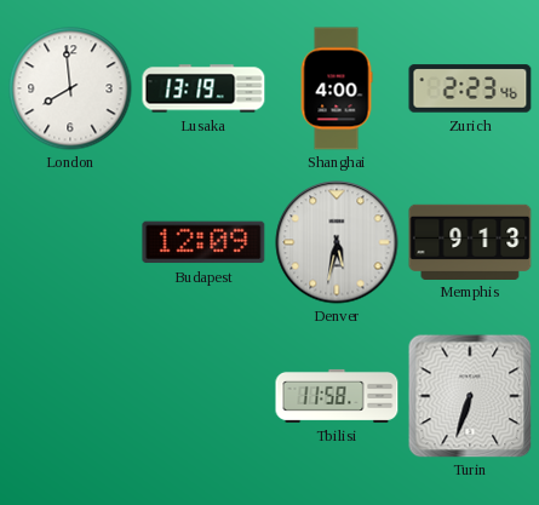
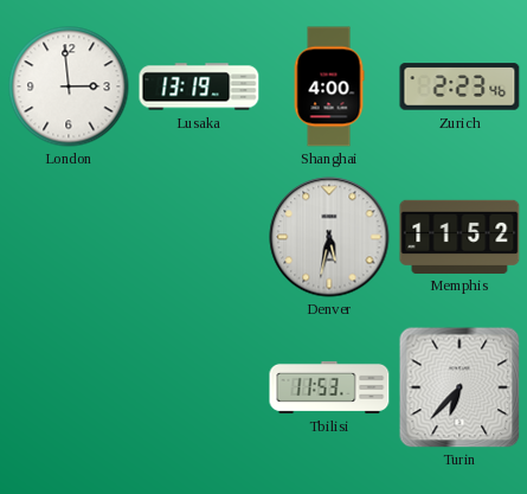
London: 7:59 -> 2:59 (69, 86)
Budapest: 12:09 -> none (203, 242)
Memphis: 9:13 -> 11:52 (459, 236)
Tbilisi: 11:58 -> 11:53 (329, 387)
Turin: 6:33 -> 6:37 (459, 387)
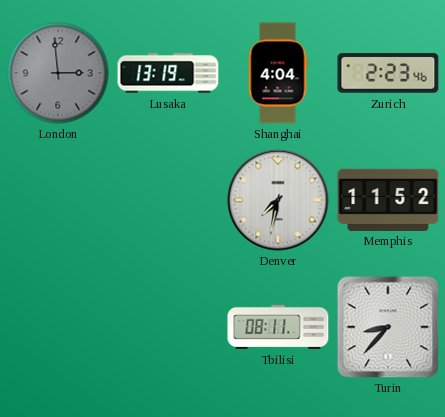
London dial: white -> grey (58, 73)
Shanghai: 4:00 -> 4:04 (278, 73)
Denver: 5:32 -> 7:32 (278, 200)
Tbilisi: 11:53 -> 08:11 (278, 327)
Turin: 6:37 -> 8:37 (388, 327)
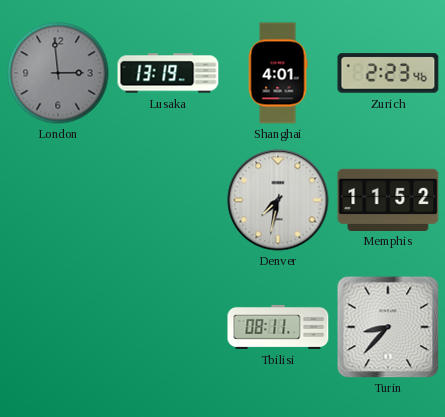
Shanghai: 4:04 -> 4:01 (278, 73)
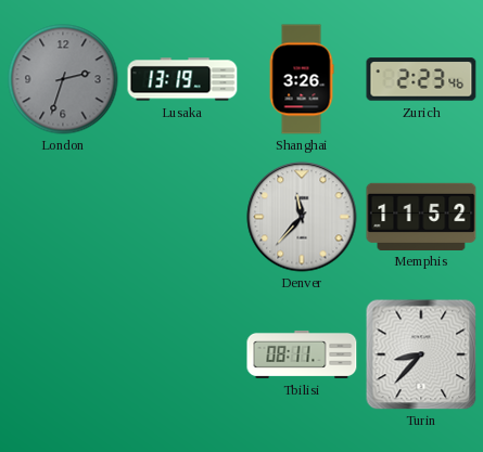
London: 2:59 -> 2:33 (63, 79)
Shanghai: 4:01 -> 3:26 (302, 79)
Denver: 7:32 -> 11:37 (302, 217)
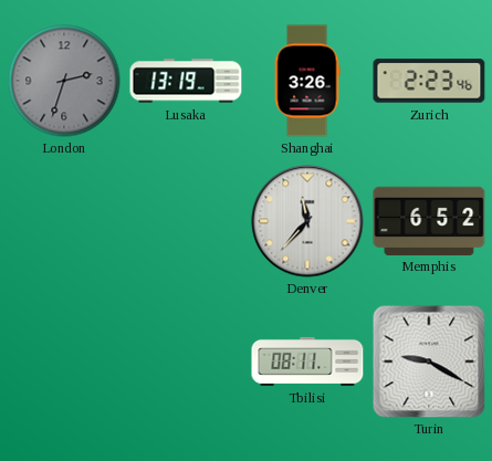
Memphis: 11:52 -> 6:52 (429, 220)
Turin: 8:37 -> 9:20 (429, 362)
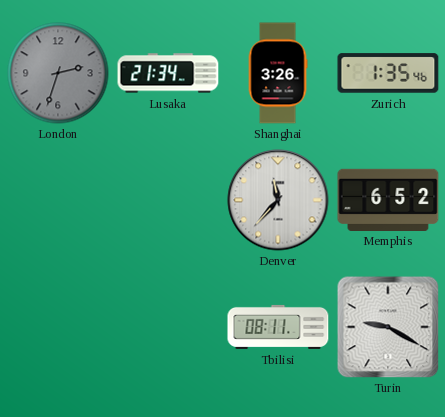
Lusaka: 13:19 -> 21:34 (168, 73)
Zurich: 2:23 -> 1:35 (388, 73)
